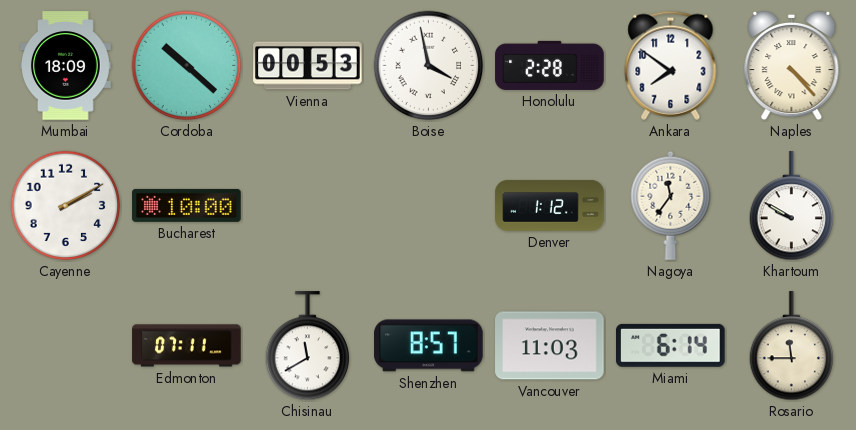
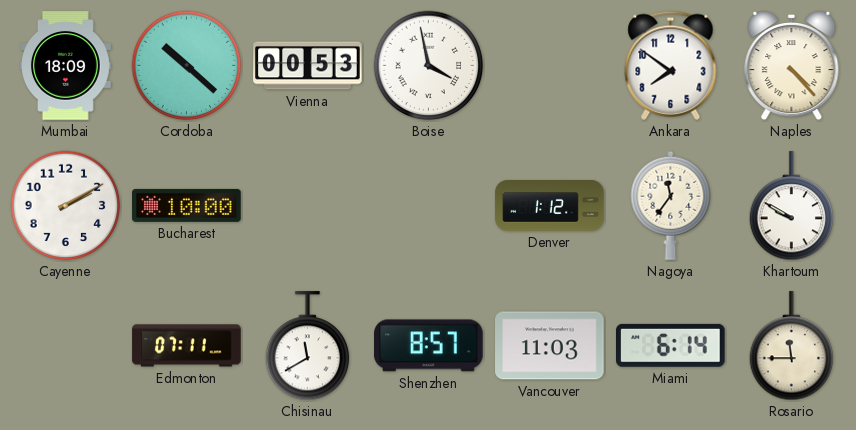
Honolulu: 2:28 -> none (550, 65)
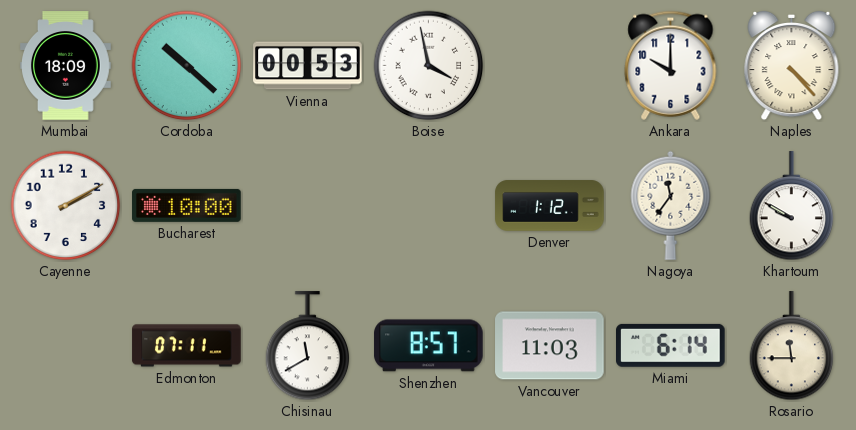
Ankara: 7:51 -> 10:00 (671, 65)
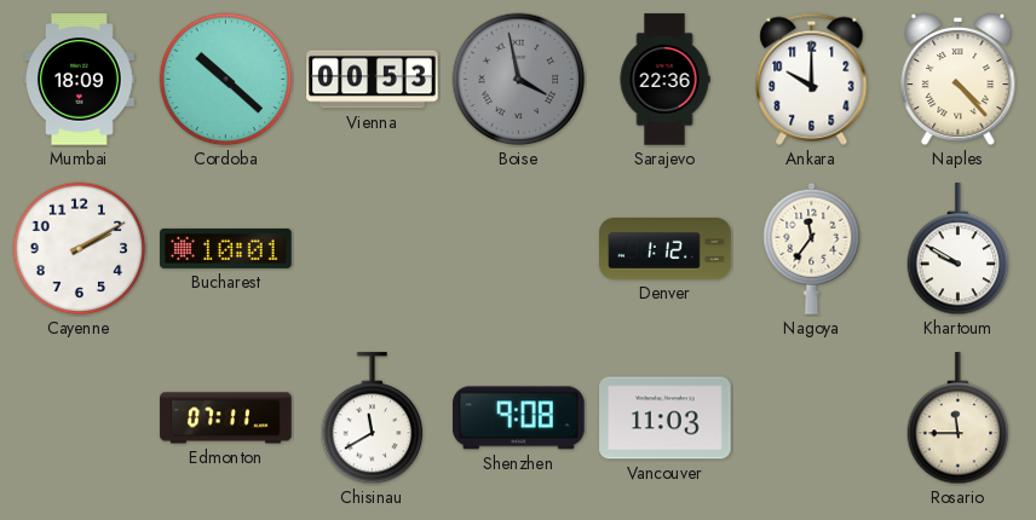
Boise dial: white -> grey (519, 80)
Sarajevo: none -> 22:36 (664, 80)
Bucharest: 10:00 -> 10:01 (226, 248)
Shenzhen: 8:57 -> 9:08 (519, 418)
Miami: 6:14 -> none (671, 345)
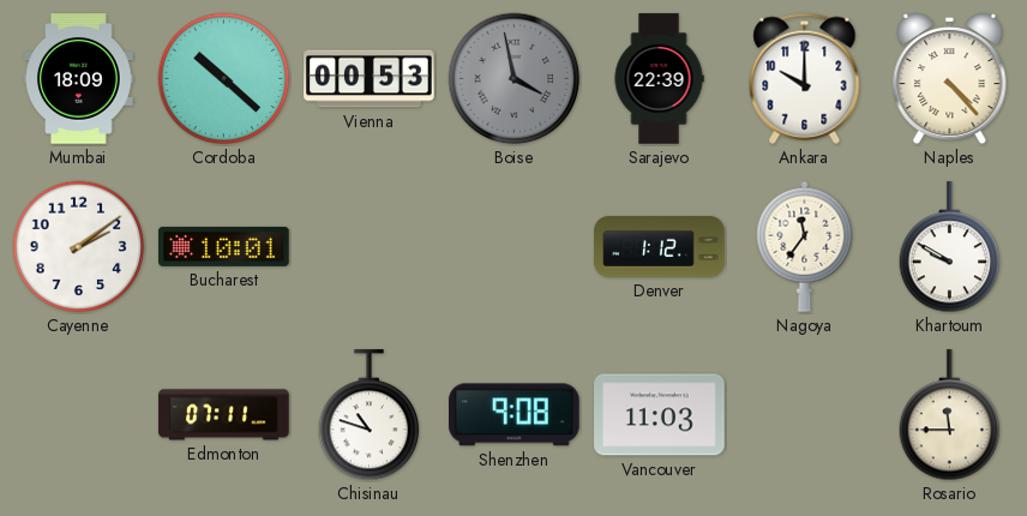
Sarajevo: 22:36 -> 22:39 (659, 79)
Cayenne: 2:10 -> 2:09 (79, 247)
Chisinau: 11:40 -> 10:48 (370, 415)
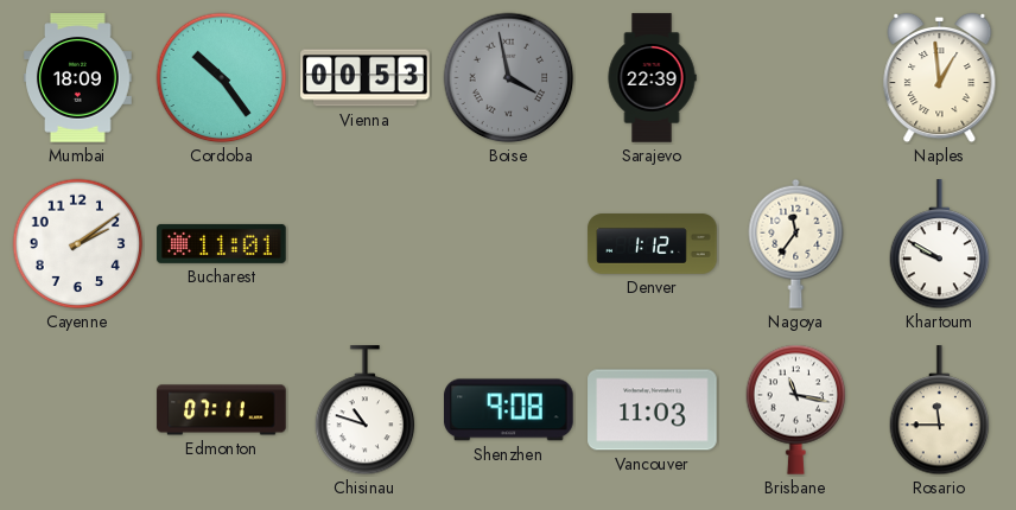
Cordoba: 10:22 -> 10:24 (222, 78)
Ankara: 10:00 -> none (805, 78)
Naples: 4:23 -> 12:59 (940, 78)
Bucharest: 10:01 -> 11:01 (222, 243)
Brisbane: none -> 11:17 (796, 409)
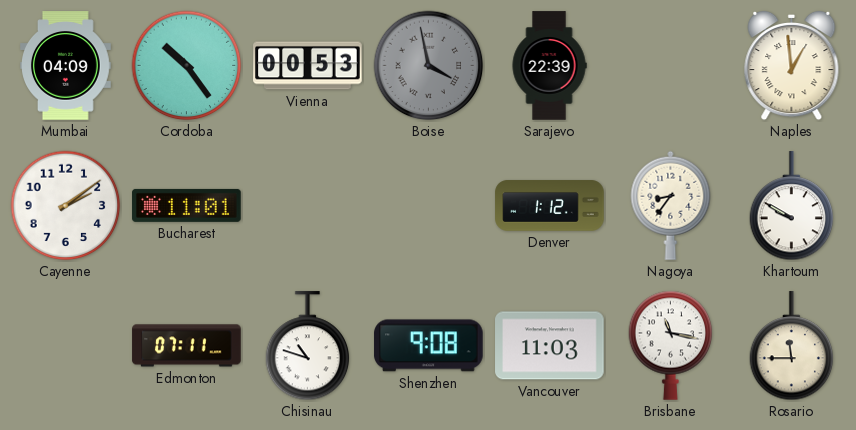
Mumbai: 18:09 -> 04:09 (66, 66)
Nagoya: 11:36 -> 8:36 (671, 205)
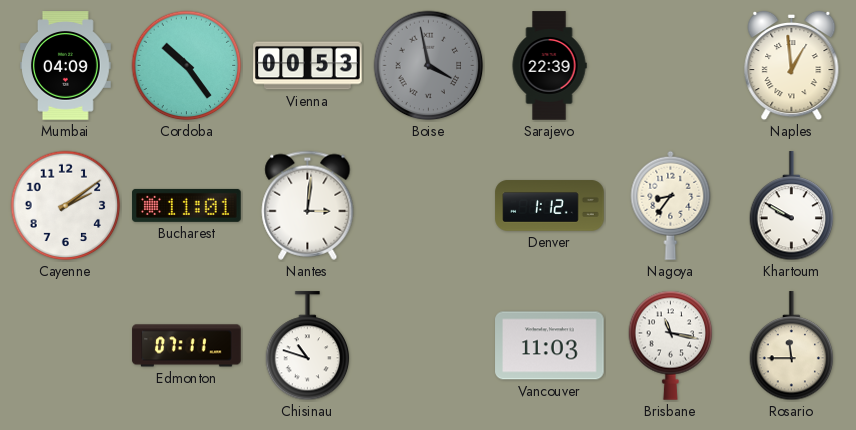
Nantes: none -> 3:01 (308, 205)
Shenzhen: 9:08 -> none (429, 346)
